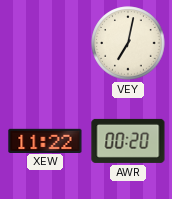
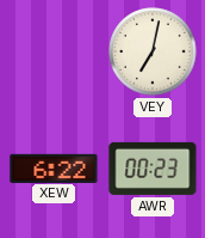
XEW: 11:22 -> 6:22 (54, 167)
AWR: 00:20 -> 00:23 (153, 169)
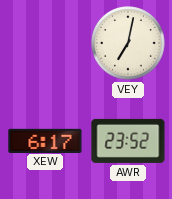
XEW: 6:22 -> 6:17 (45, 140)
AWR: 00:23 -> 23:52 (128, 141)
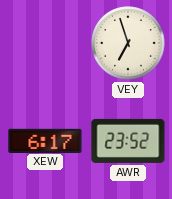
VEY: 7:02 -> 6:57 (128, 43)
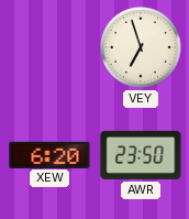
XEW: 6:17 -> 6:20 (49, 154)
AWR: 23:52 -> 23:50 (141, 155)
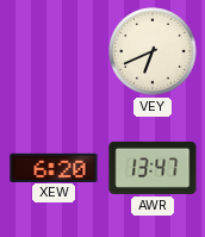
VEY: 6:57 -> 6:41 (153, 51)
AWR: 23:50 -> 13:47 (153, 168)
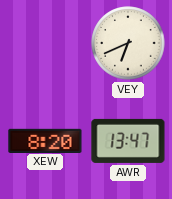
XEW: 6:20 -> 8:20 (45, 140)
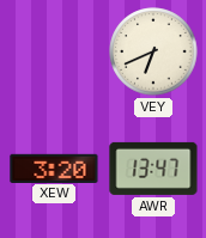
XEW: 8:20 -> 3:20 (54, 167)
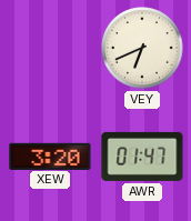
AWR: 13:47 -> 01:47 (142, 157)
